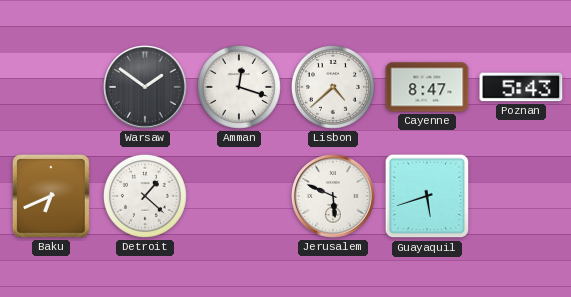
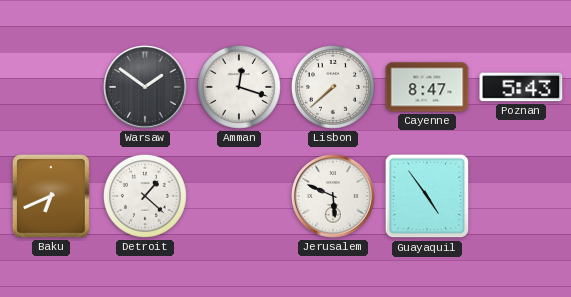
Lisbon: 4:38 -> 7:38 (333, 87)
Guayaquil: 5:42 -> 4:54 (427, 196)
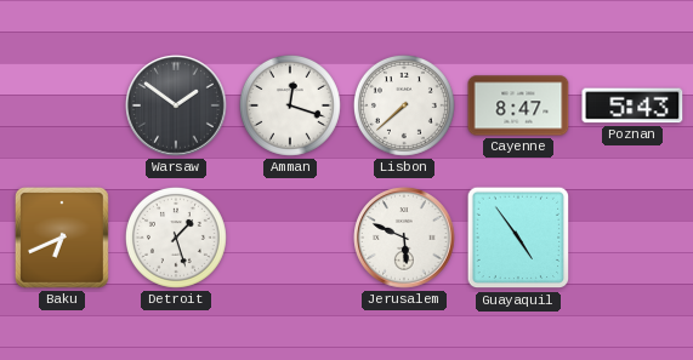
Detroit: 1:22 -> 1:27 (176, 238)
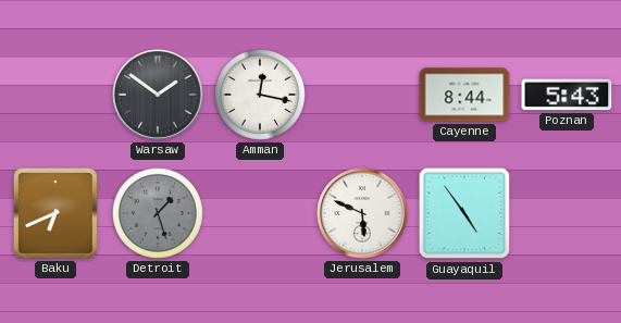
Amman: 12:18 -> 12:17 (260, 95)
Lisbon: 7:38 -> none (404, 105)
Cayenne: 8:47 -> 8:44 (464, 95)
Detroit dial: white -> grey (158, 213)
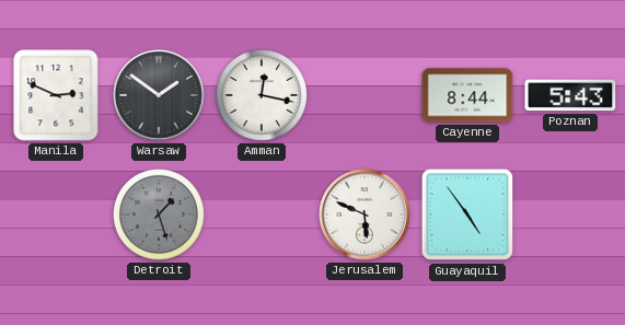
Manila: none -> 2:49 (56, 95)
Baku: 6:41 -> none (55, 213)
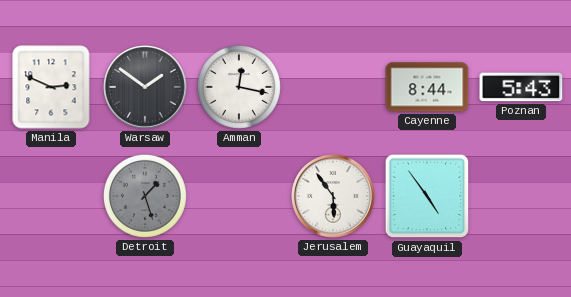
Jerusalem: 5:49 -> 5:54 (333, 196)
